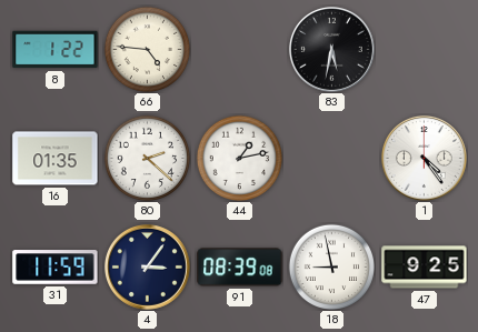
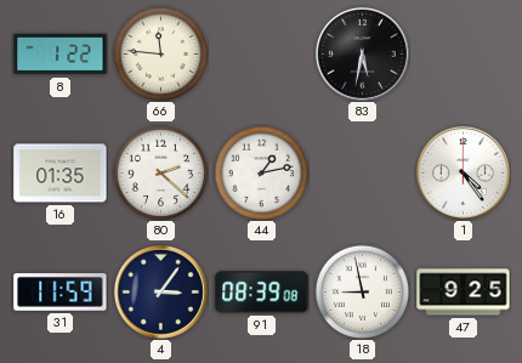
66: 4:46 -> 11:46 (160, 53)
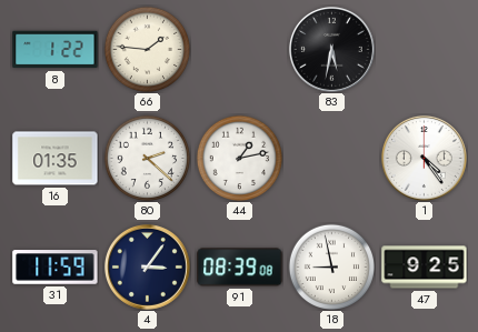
66: 11:46 -> 1:46 (147, 49)
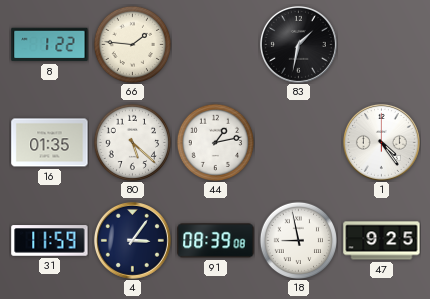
83: 5:32 -> 1:32 (298, 44)
80: 2:22 -> 5:22 (132, 142)
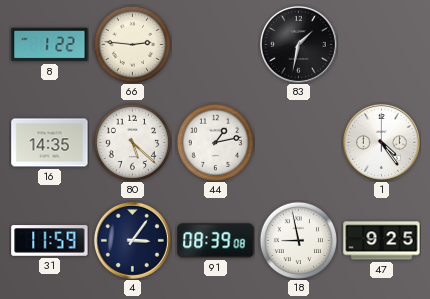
66: 1:46 -> 2:46 (132, 44)
16: 01:35 -> 14:35 (50, 143)
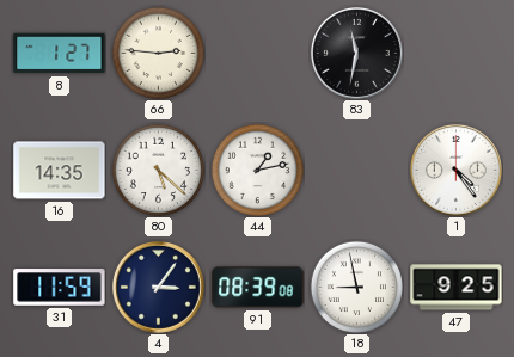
8: 1:22 -> 1:27 (60, 54)
83: 1:32 -> 11:32 (356, 53)
